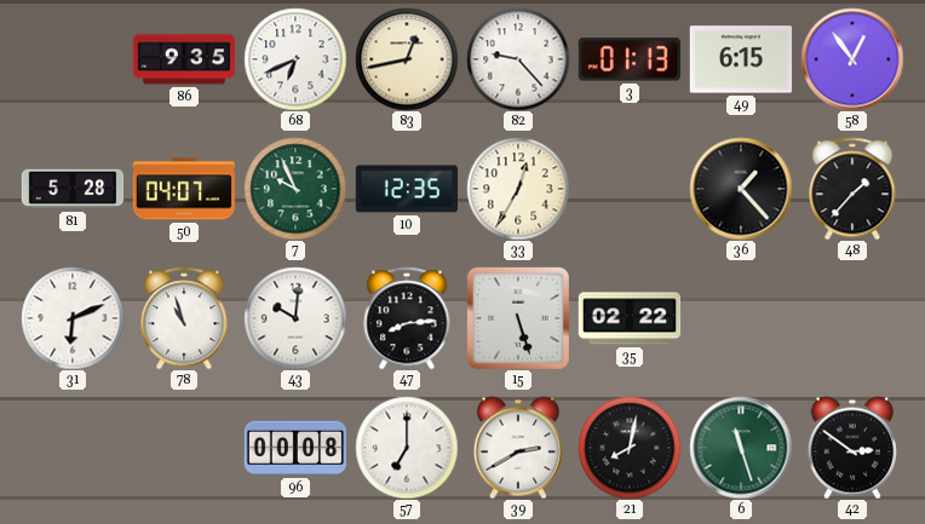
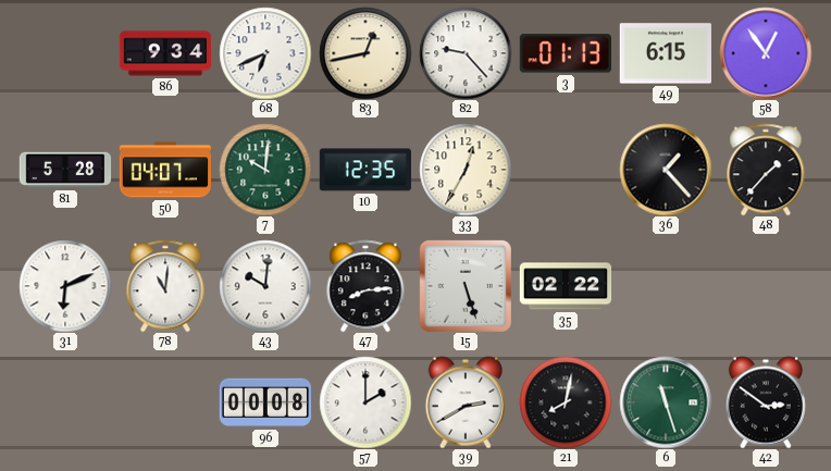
86: 9:35 -> 9:34 (165, 53)
7: 9:56 -> 10:01 (265, 170)
78: 10:57 -> 11:01 (165, 286)
57: 7:00 -> 2:00 (365, 402)
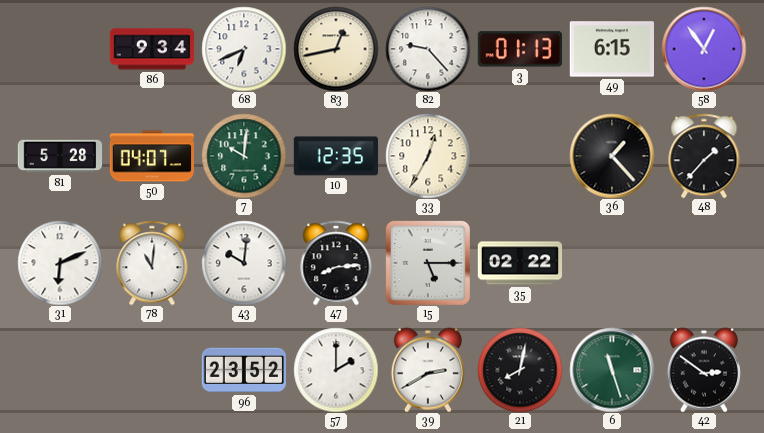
15: 5:27 -> 5:15 (428, 263)
96: 00:08 -> 23:52 (243, 370)
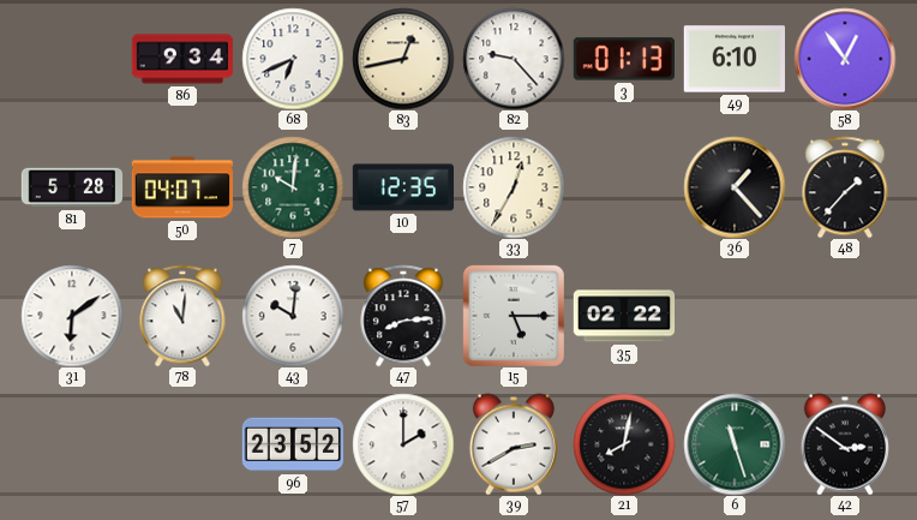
49: 6:15 -> 6:10 (733, 59)
31: 6:11 -> 6:09 (72, 316)
